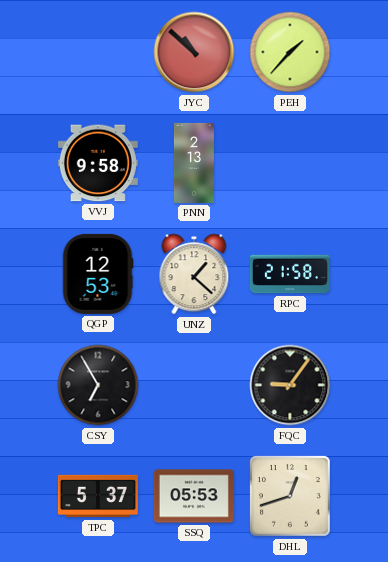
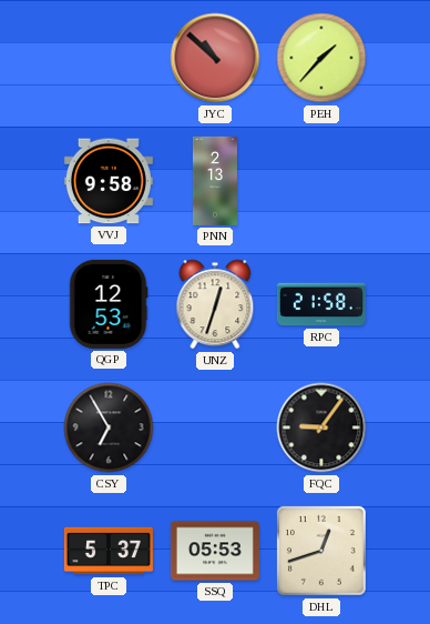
UNZ: 1:22 -> 12:33 (215, 304)
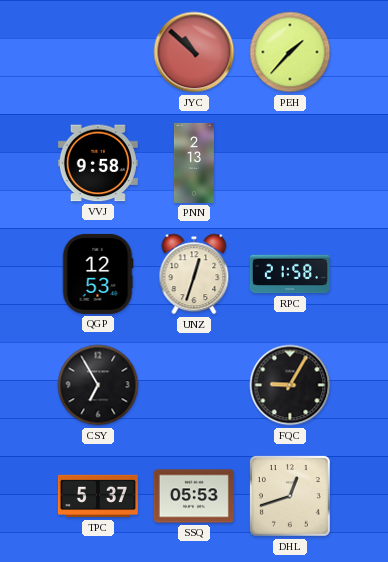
FQC: 9:06 -> 9:05 (290, 385)
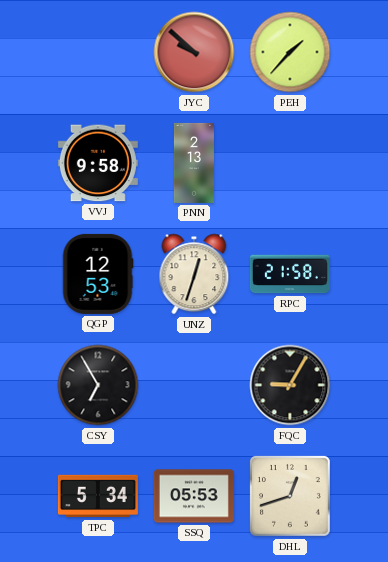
JYC: 10:52 -> 9:52 (194, 52)
TPC: 5:37 -> 5:34 (98, 496)
